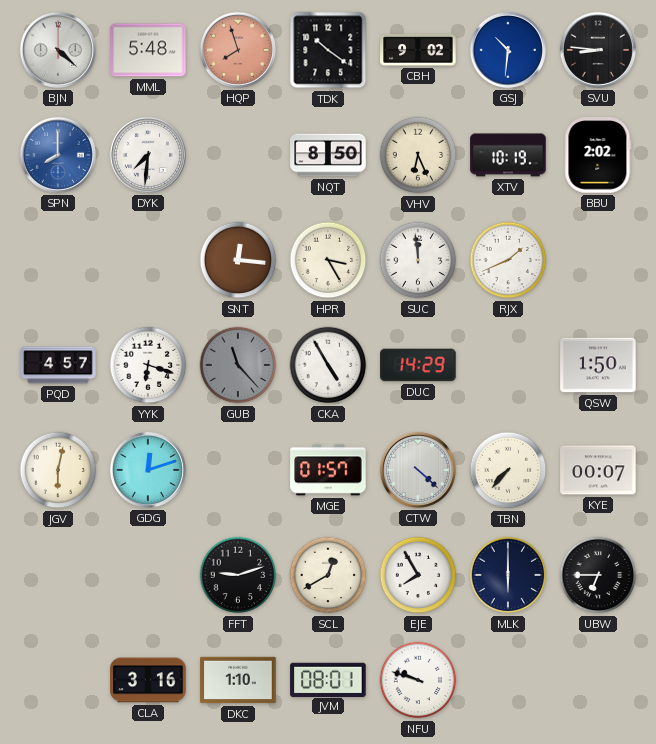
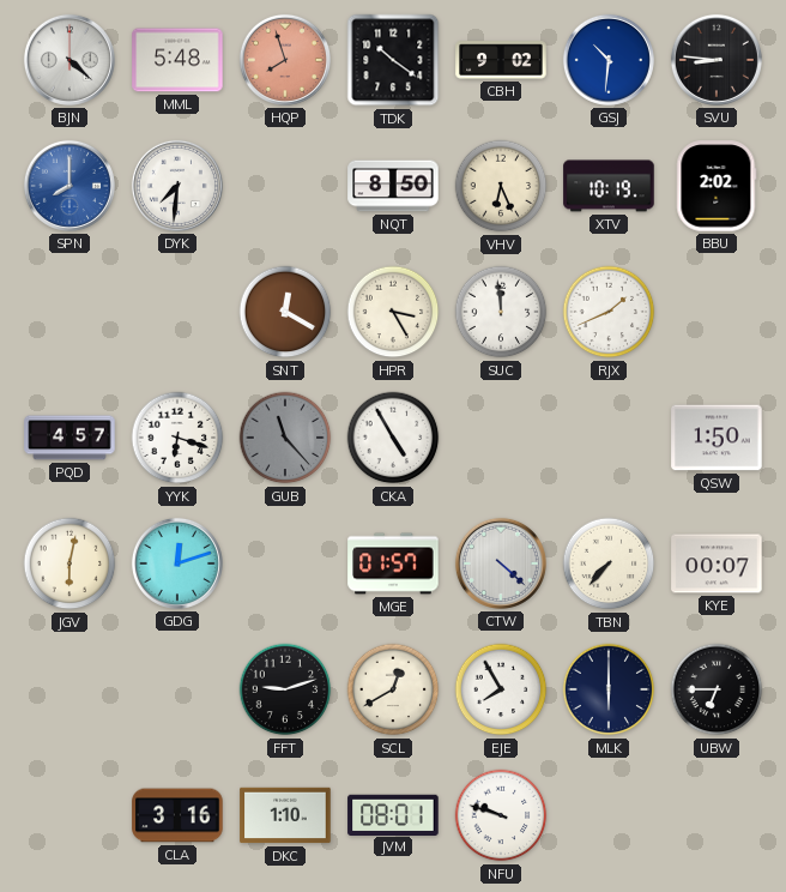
SNT: 12:16 -> 12:20 (285, 312)
DUC: 14:29 -> none (418, 365)
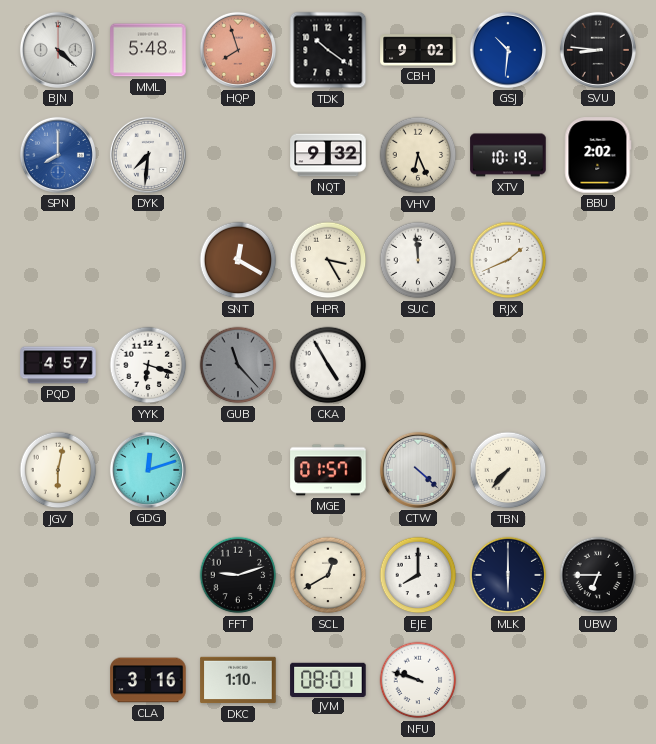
NQT: 8:50 -> 9:32 (328, 155)
QSW: 1:50 -> none (717, 438)
KYE: 00:07 -> none (717, 563)
EJE: 7:55 -> 8:00 (418, 575)
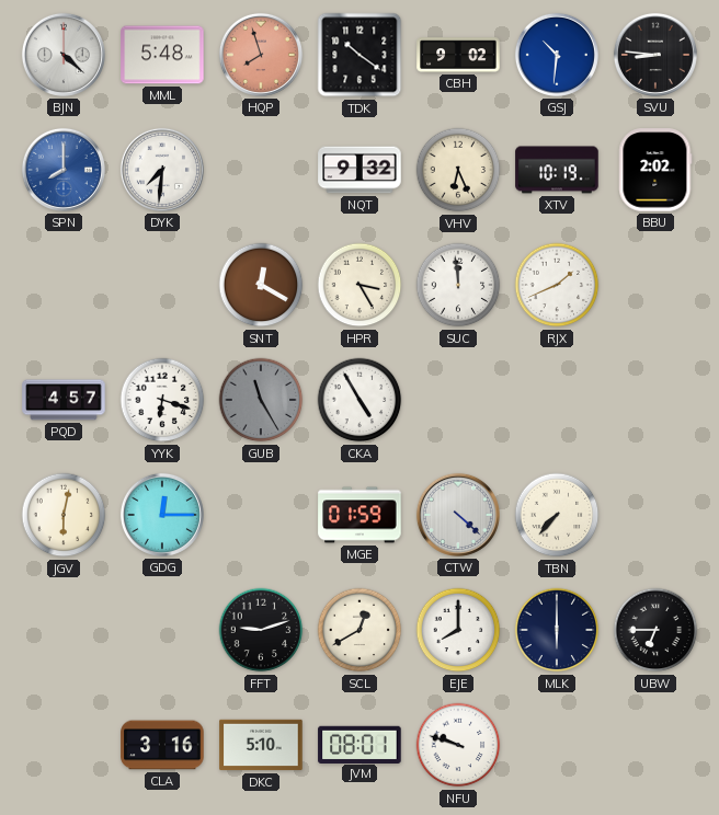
GUB: 11:23 -> 11:25 (261, 400)
GDG: 12:12 -> 12:15 (162, 515)
MGE: 01:57 -> 01:59 (359, 515)
DKC: 1:10 -> 5:10 (261, 745)
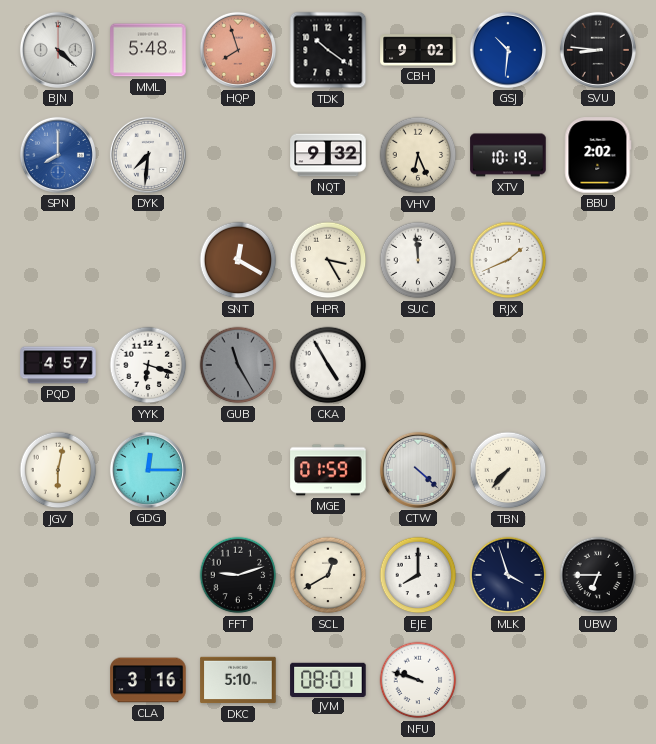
MLK: 6:00 -> 3:57 (508, 575)
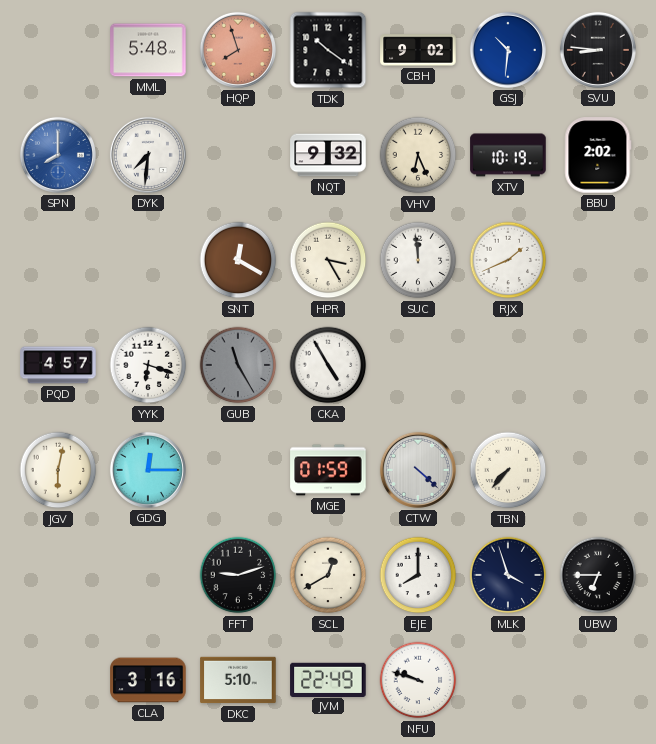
BJN: 4:22 -> none (58, 50)
JVM: 08:01 -> 22:49 (328, 679)
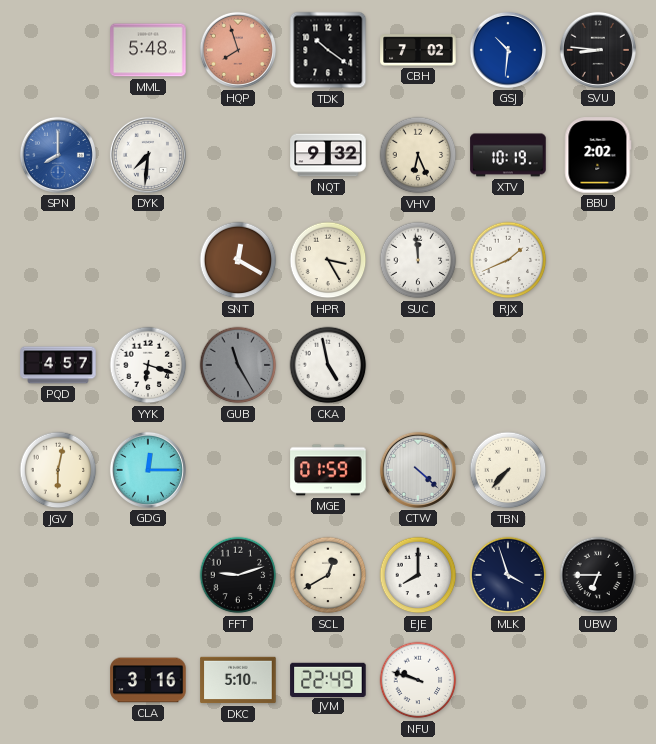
CBH: 9:02 -> 7:02 (418, 50)
CKA: 4:55 -> 4:58 (328, 365)
